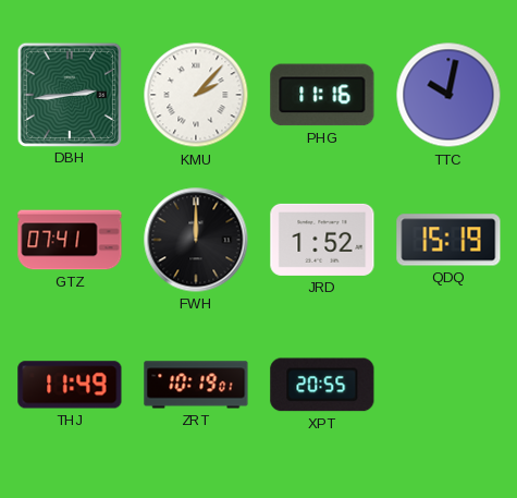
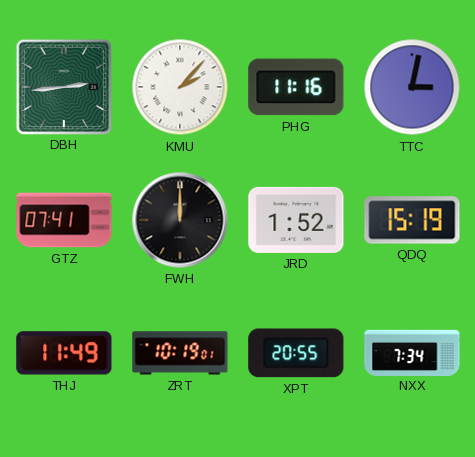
TTC: 10:02 -> 3:02 (412, 87)
NXX: none -> 7:34 (412, 352)
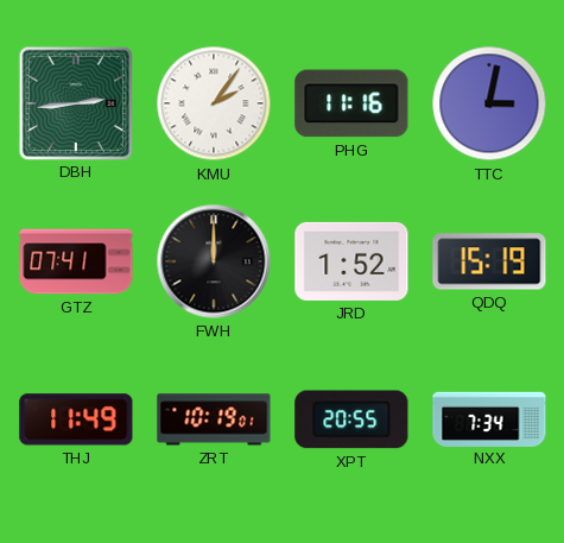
KMU: 2:07 -> 2:06 (214, 103)
